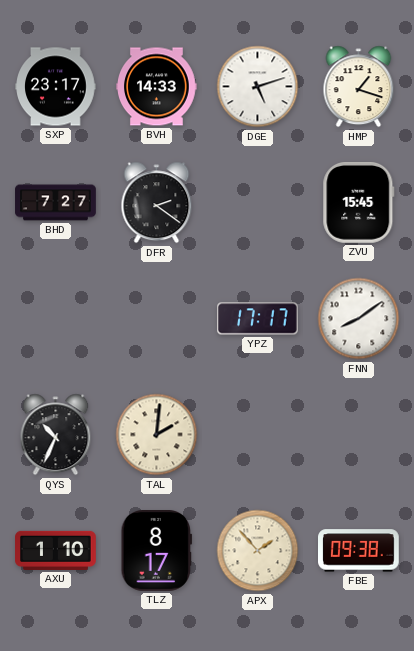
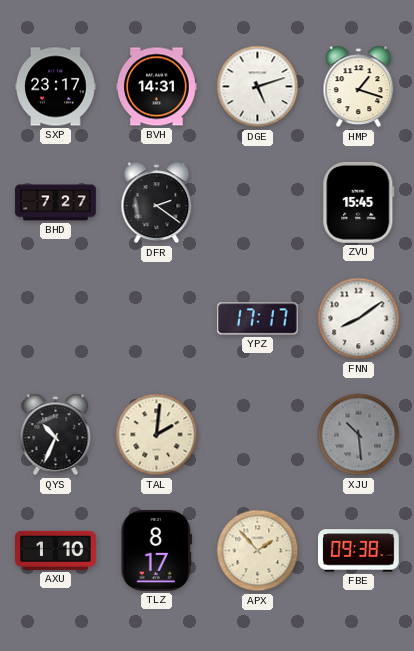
BVH: 14:33 -> 14:31 (157, 87)
XJU: none -> 10:29 (359, 435)
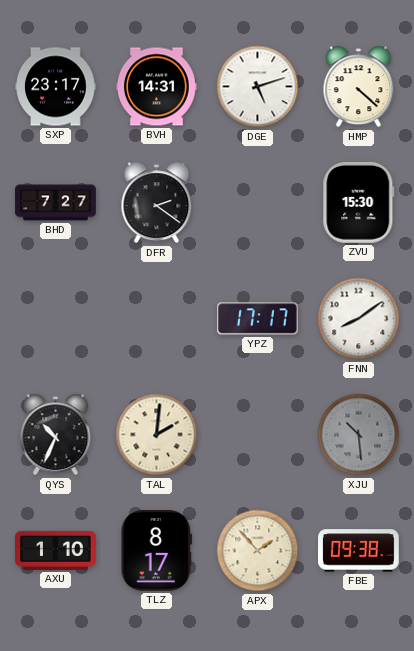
HMP: 1:18 -> 4:22 (359, 87)
ZVU: 15:45 -> 15:30 (359, 203)
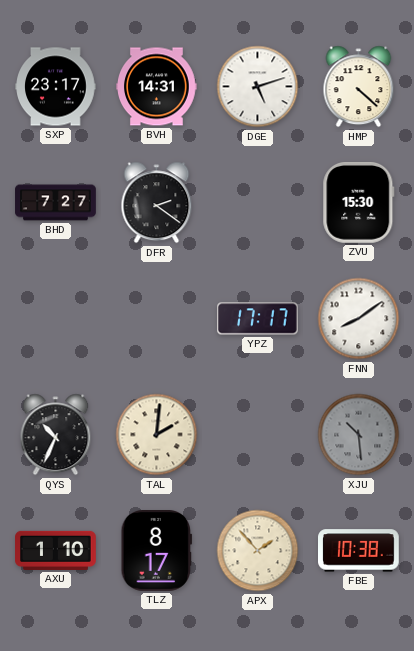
FBE: 09:38 -> 10:38 (359, 551)
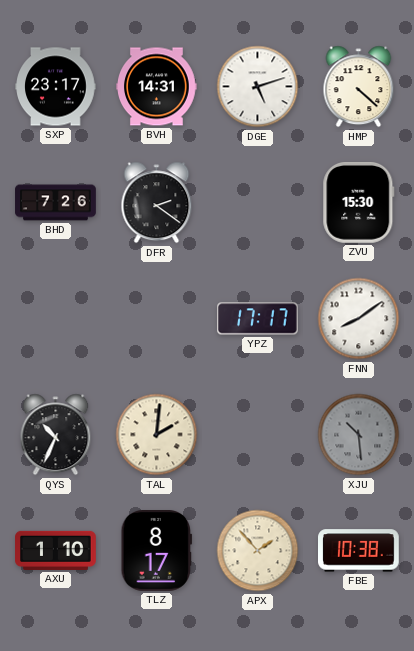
BHD: 7:27 -> 7:26 (56, 203)
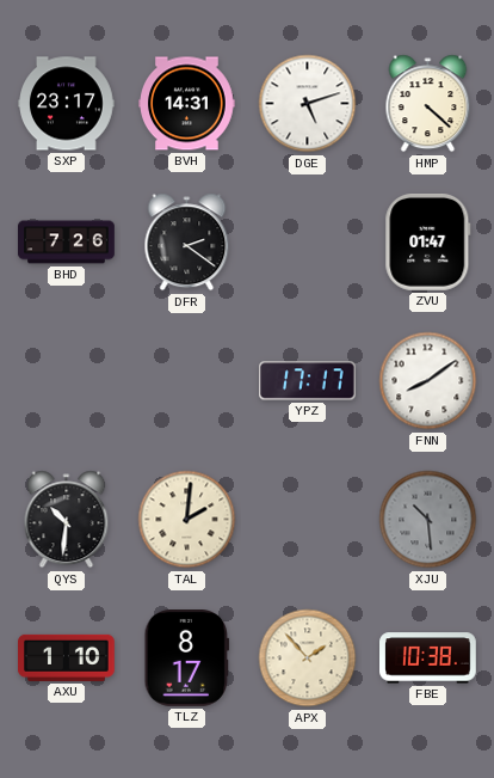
ZVU: 15:30 -> 01:47 (428, 243)
QYS: 10:34 -> 10:31 (67, 520)
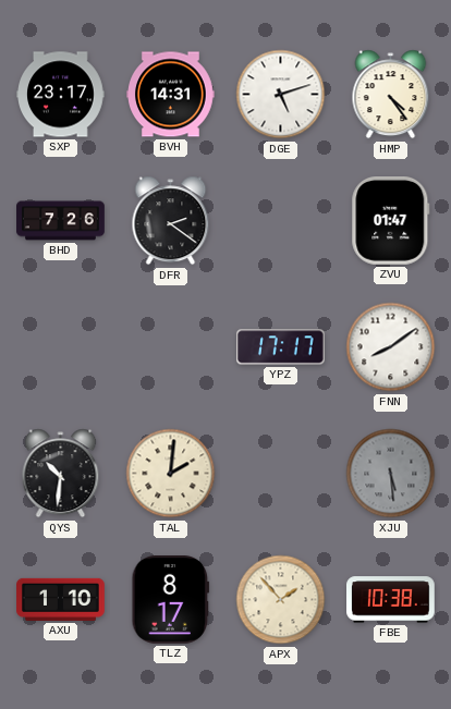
HMP: 4:22 -> 4:24 (391, 95)
XJU: 10:29 -> 5:29 (391, 474)
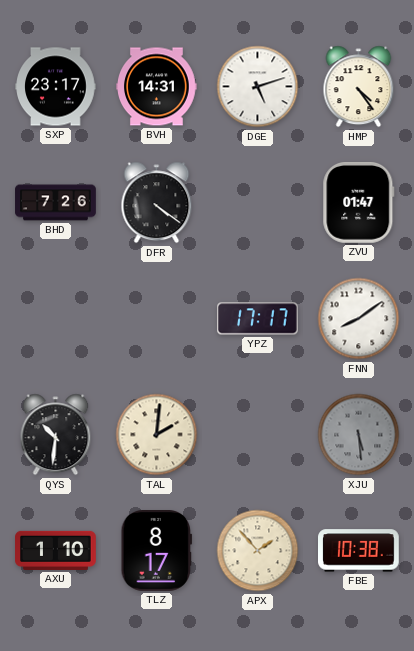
DFR: 2:21 -> 4:21 (157, 203)
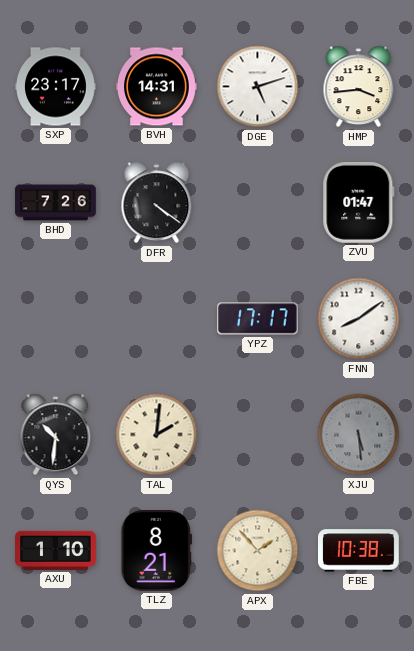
HMP: 4:24 -> 3:44 (359, 87)
TLZ: 8:17 -> 8:21 (157, 551)
